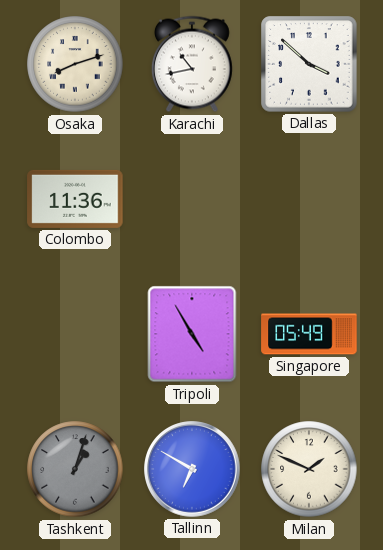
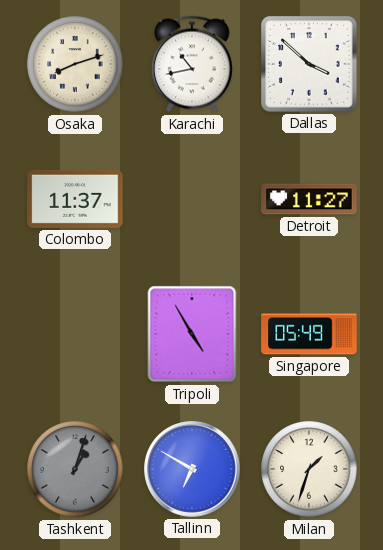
Colombo: 11:36 -> 11:37 (75, 199)
Detroit: none -> 11:27 (309, 199)
Milan: 1:49 -> 1:33 (309, 469)
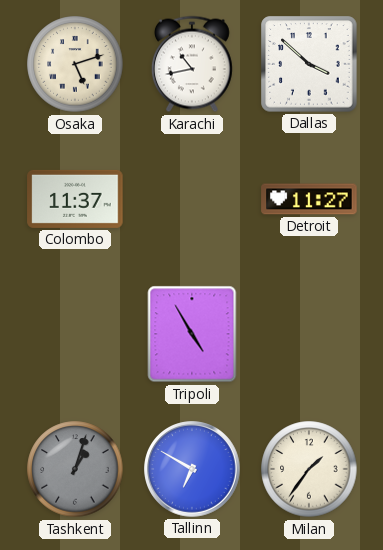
Osaka: 8:12 -> 5:12 (75, 64)
Singapore: 05:49 -> none (309, 334)
Milan: 1:33 -> 1:36 (309, 469)
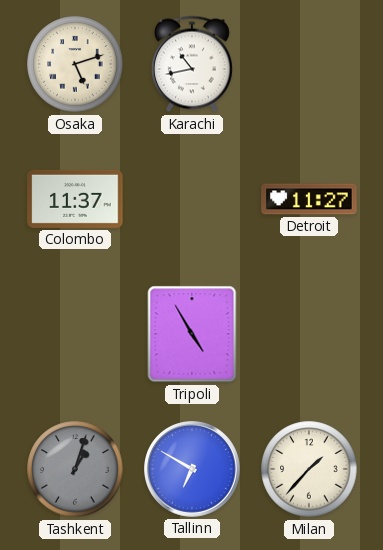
Dallas: 3:52 -> none (309, 64)
Milan: 1:36 -> 1:37 (309, 469)
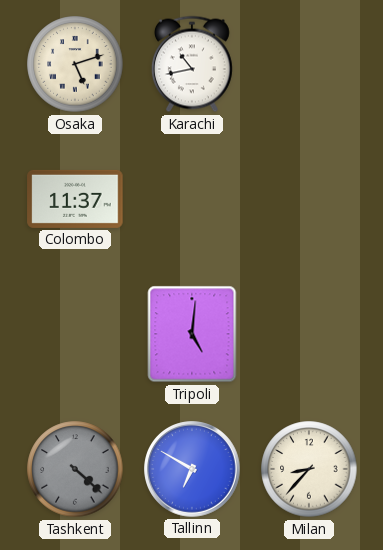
Detroit: 11:27 -> none (309, 199)
Tripoli: 4:55 -> 5:01 (192, 334)
Tashkent: 1:03 -> 4:22 (75, 469)
Milan: 1:37 -> 8:37 (309, 469)
